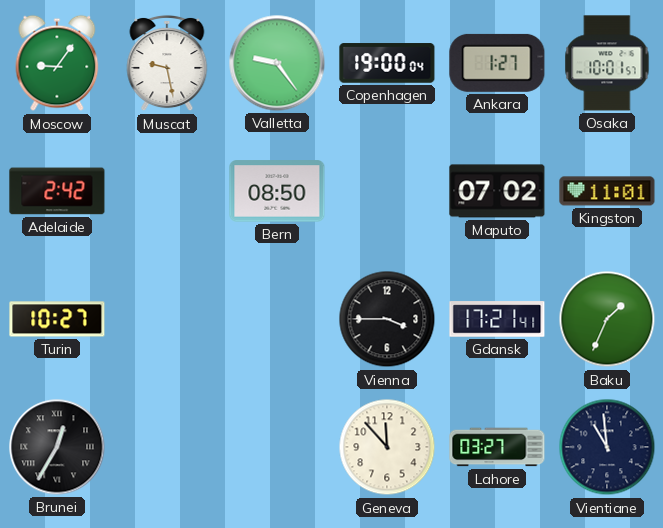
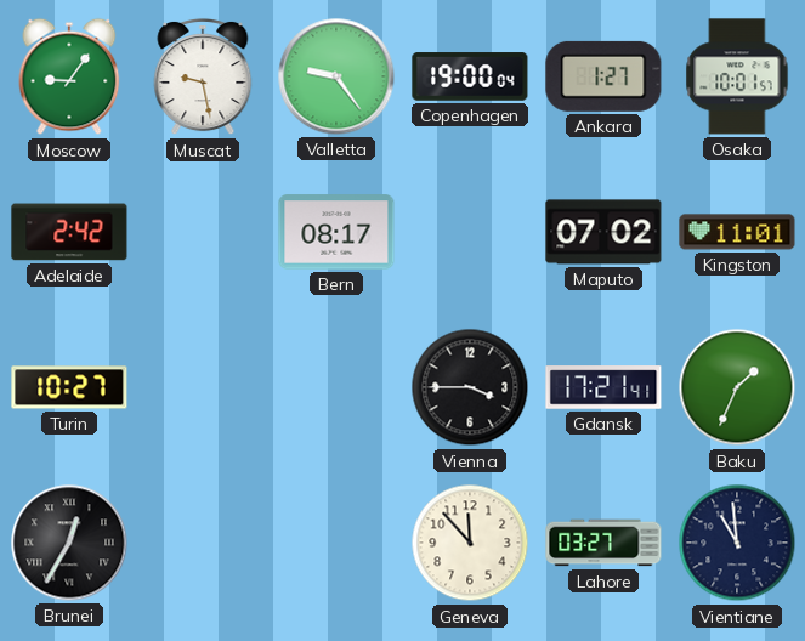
Bern: 08:50 -> 08:17 (336, 232)
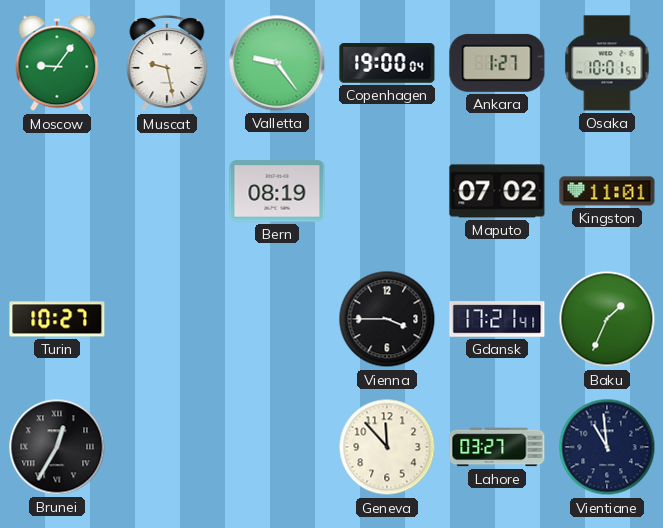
Adelaide: 2:42 -> none (69, 232)
Bern: 08:17 -> 08:19 (277, 191)
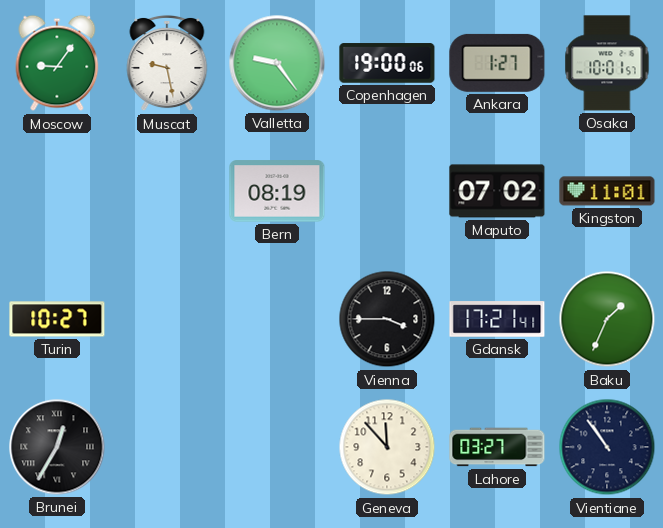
Copenhagen: 19:00:04 -> 19:00:06 (387, 63)
Vientiane: 10:59 -> 10:54 (607, 447)
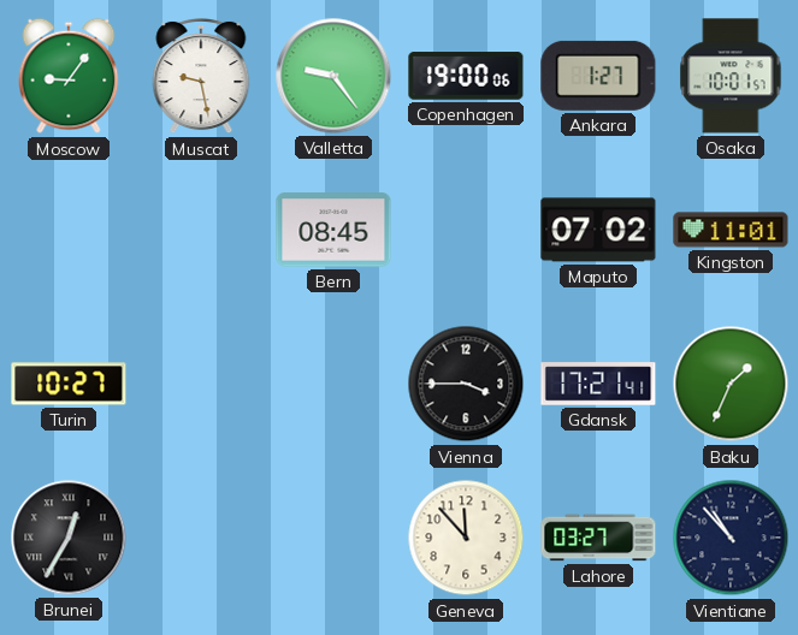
Bern: 08:19 -> 08:45 (333, 230)
Vientiane: 10:54 -> 10:53 (731, 538)
